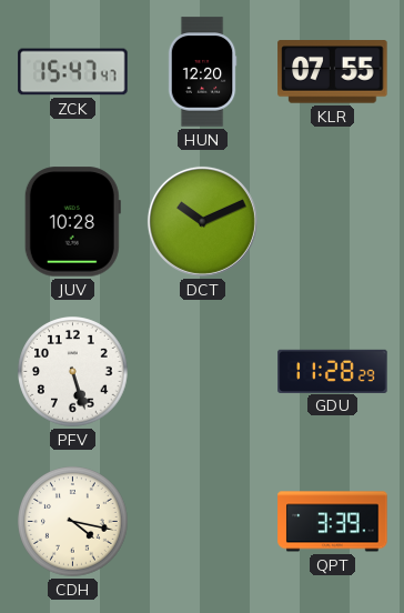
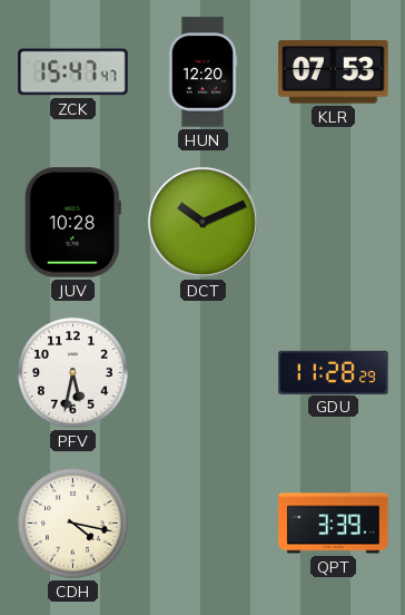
KLR: 07:55 -> 07:53 (334, 72)
PFV: 5:27 -> 5:32 (73, 373)
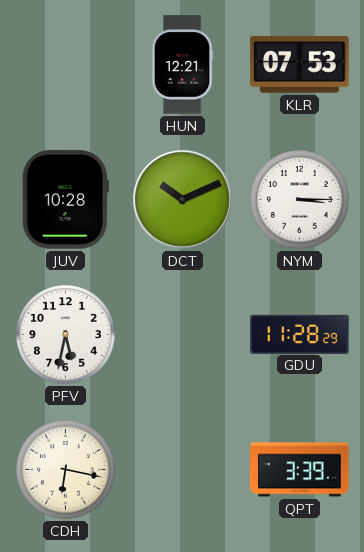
ZCK: 15:47 -> none (73, 72)
HUN: 12:20 -> 12:21 (182, 65)
NYM: none -> 3:15 (300, 200)
CDH: 4:17 -> 6:17 (66, 470)
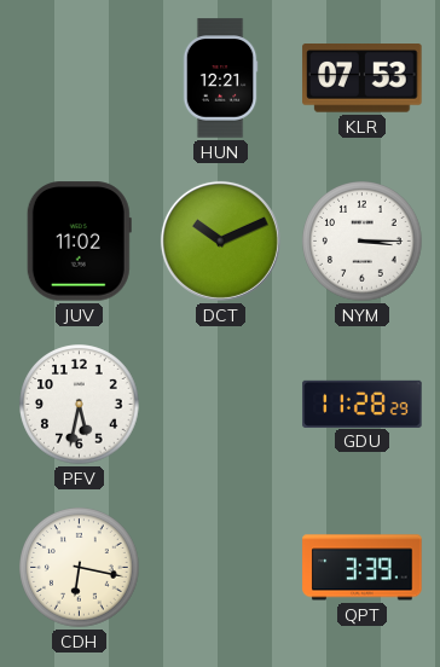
JUV: 10:28 -> 11:02 (79, 242)
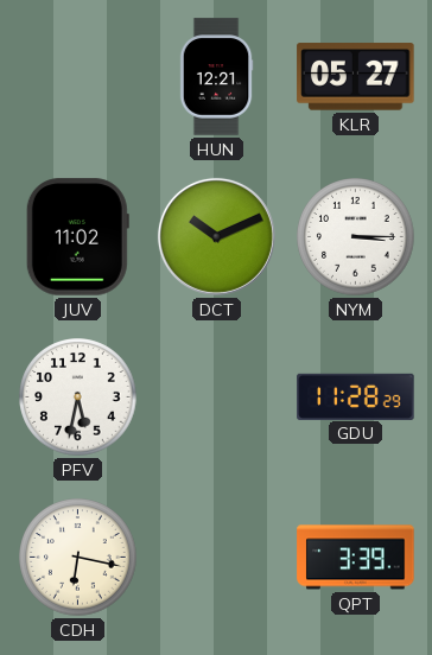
KLR: 07:53 -> 05:27 (356, 77)
